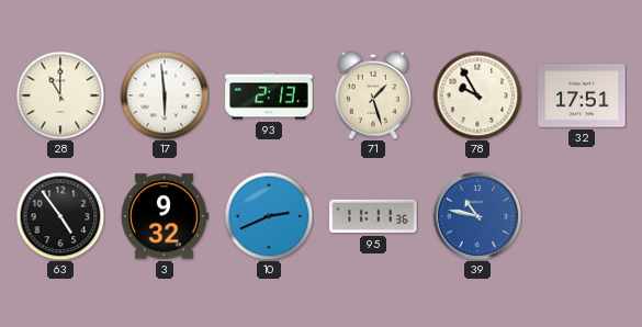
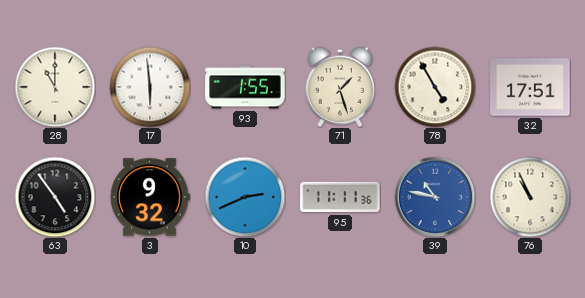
93: 2:13 -> 1:55 (245, 87)
78: 9:55 -> 4:55 (435, 87)
76: none -> 10:56 (530, 197)
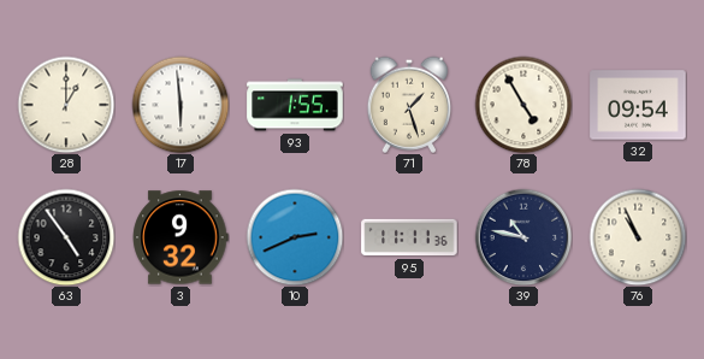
28: 11:00 -> 1:00 (66, 105)
32: 17:51 -> 09:54 (638, 105)
39 dial: blue -> navy (523, 237)
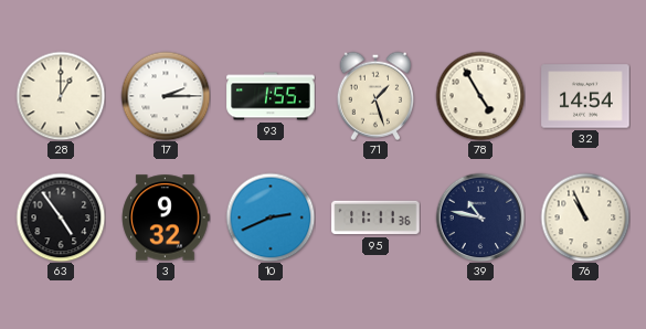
17: 5:59 -> 2:15 (166, 96)
32: 09:54 -> 14:54 (585, 96)
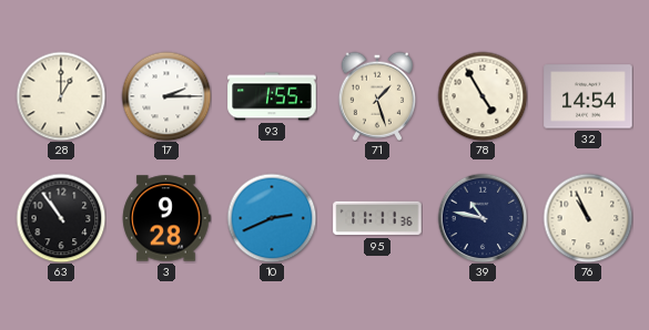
63: 4:54 -> 10:54 (61, 218)
3: 9:32 -> 9:28 (166, 218)
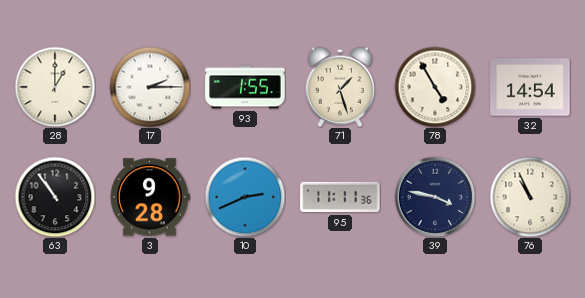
39: 10:47 -> 3:47 (435, 197)
